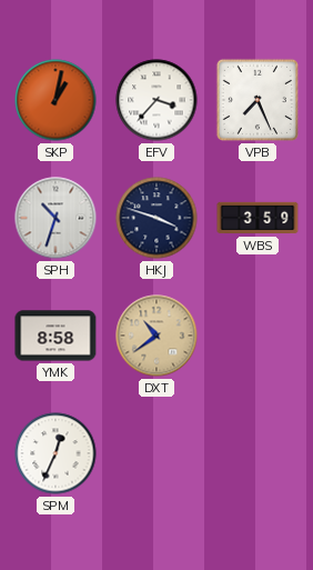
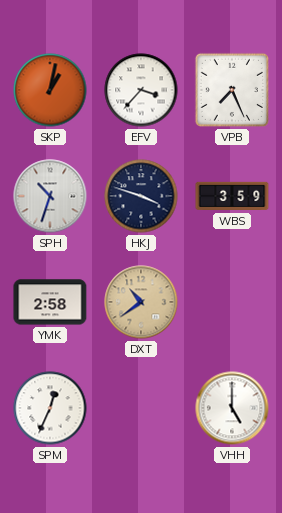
YMK: 8:58 -> 2:58 (50, 302)
VHH: none -> 5:00 (232, 408)
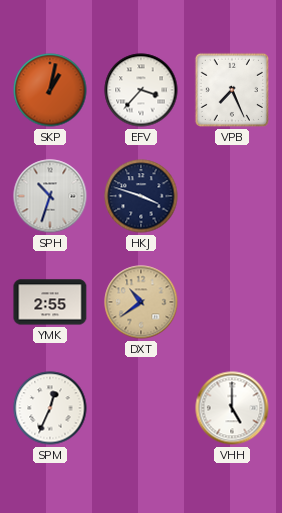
WBS: 3:59 -> none (232, 196)
YMK: 2:58 -> 2:55 (50, 302)
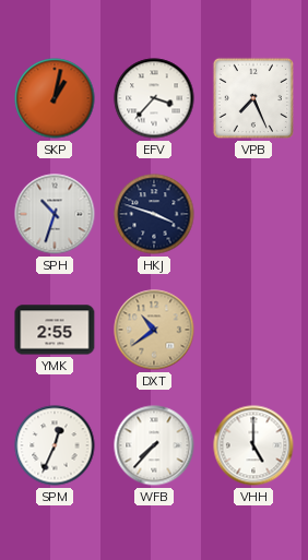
WFB: none -> 7:37 (154, 445)
